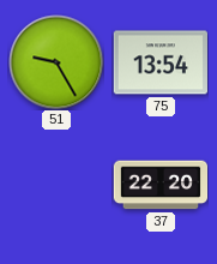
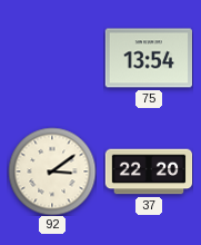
51: 9:25 -> none (56, 62)
92: none -> 3:09 (52, 171)
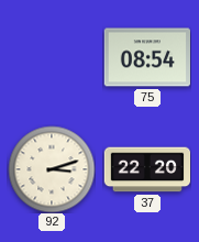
75: 13:54 -> 08:54 (146, 57)
92: 3:09 -> 3:12 (52, 169)
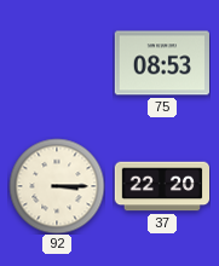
75: 08:54 -> 08:53 (161, 63)
92: 3:12 -> 3:15 (57, 186)
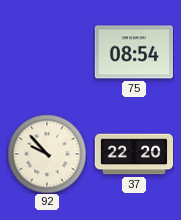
75: 08:53 -> 08:54 (133, 52)
92: 3:15 -> 9:53 (47, 154)
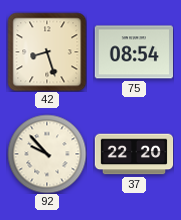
42: none -> 8:27 (47, 52)
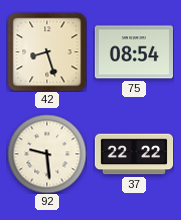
92: 9:53 -> 9:29 (47, 154)
37: 22:20 -> 22:22 (134, 154)
